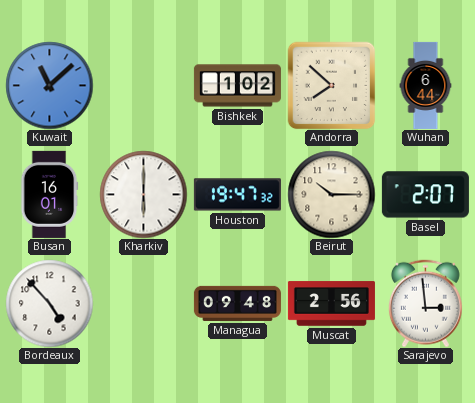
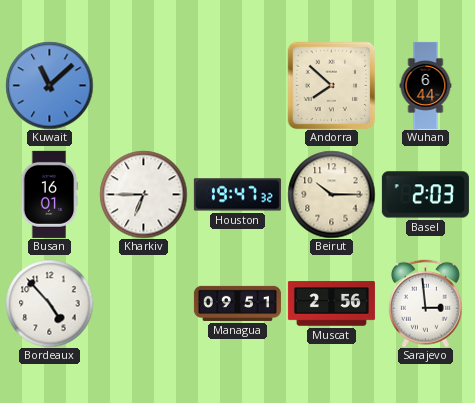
Bishkek: 1:02 -> none (237, 86)
Kharkiv: 6:00 -> 6:45 (143, 194)
Basel: 2:07 -> 2:03 (425, 195)
Managua: 09:48 -> 09:51 (237, 303)
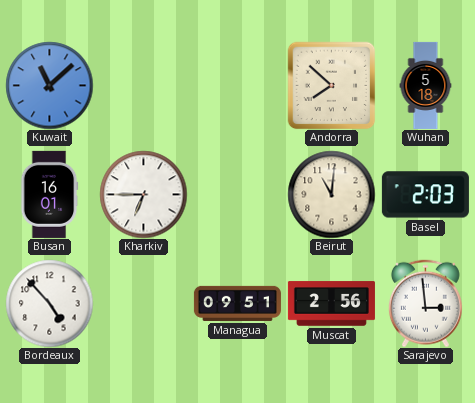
Wuhan: 6:44 -> 5:18 (426, 85)
Houston: 19:47 -> none (237, 195)
Beirut: 10:15 -> 11:01 (331, 194)
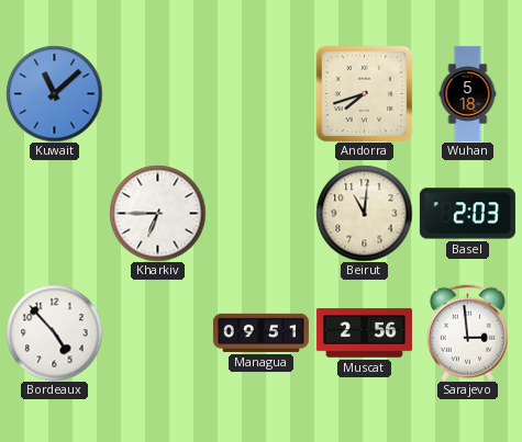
Andorra: 7:52 -> 7:42 (364, 93)
Busan: 16:01 -> none (49, 194)
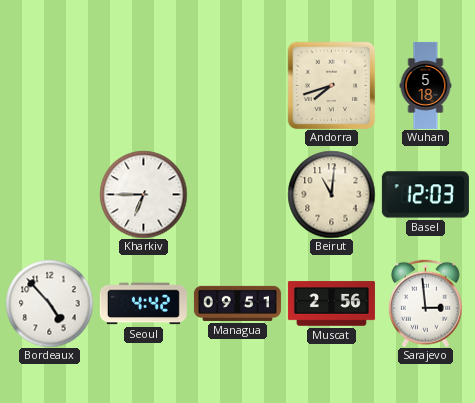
Kuwait: 11:08 -> none (54, 93)
Basel: 2:03 -> 12:03 (425, 195)
Seoul: none -> 4:42 (143, 304)
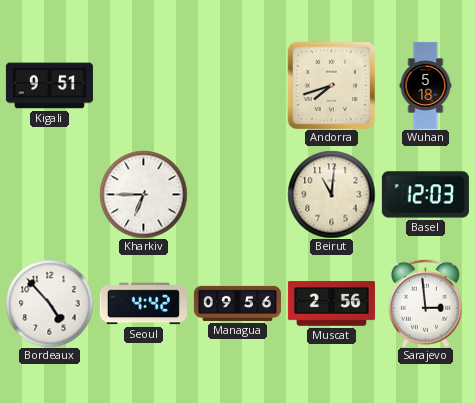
Kigali: none -> 9:51 (49, 86)
Managua: 09:51 -> 09:56 (237, 303)
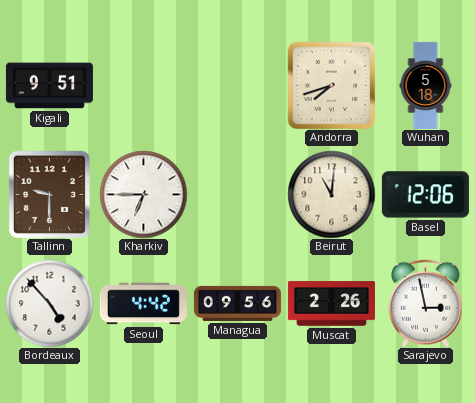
Tallinn: none -> 9:30 (49, 194)
Basel: 12:03 -> 12:06 (425, 195)
Muscat: 2:56 -> 2:26 (331, 304)
Sarajevo: 2:59 -> 2:58 (425, 303)
